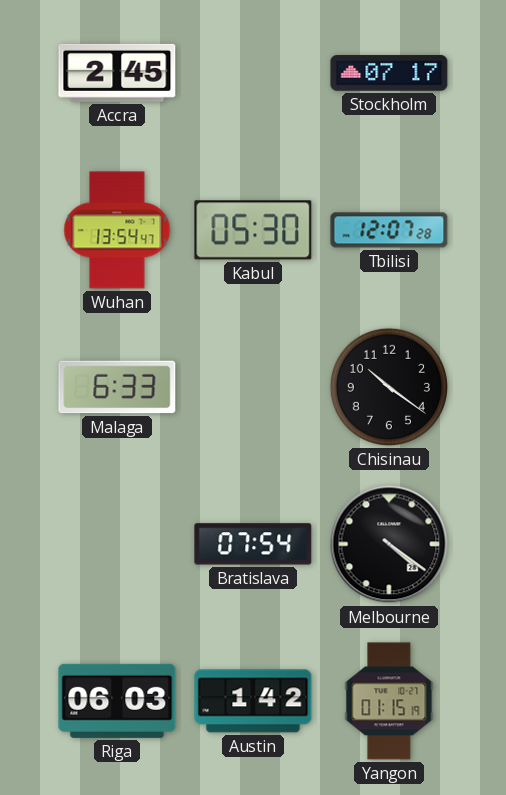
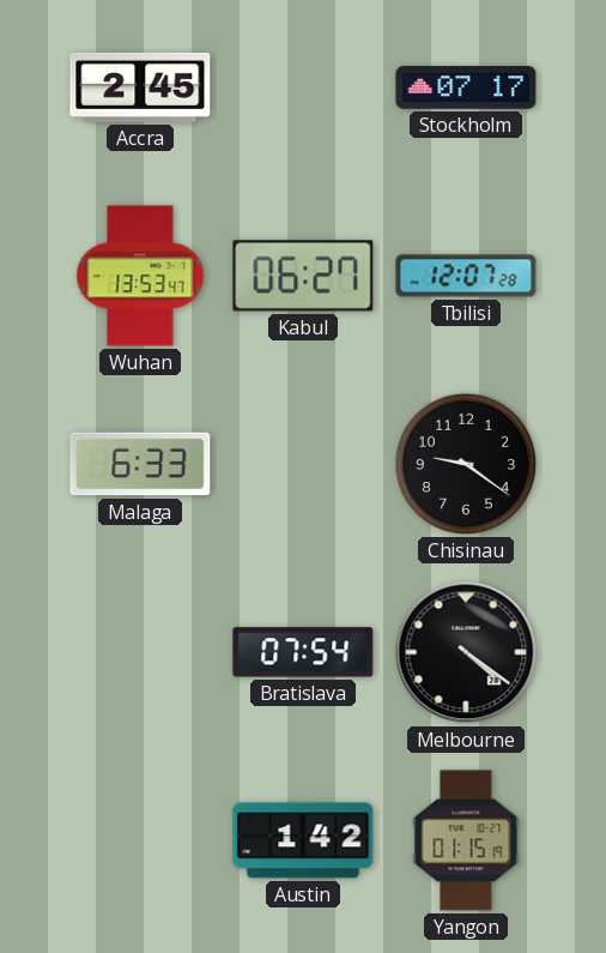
Wuhan: 13:54 -> 13:53 (140, 276)
Kabul: 05:30 -> 06:27 (303, 276)
Chisinau: 10:21 -> 9:21 (466, 464)
Riga: 06:03 -> none (117, 701)
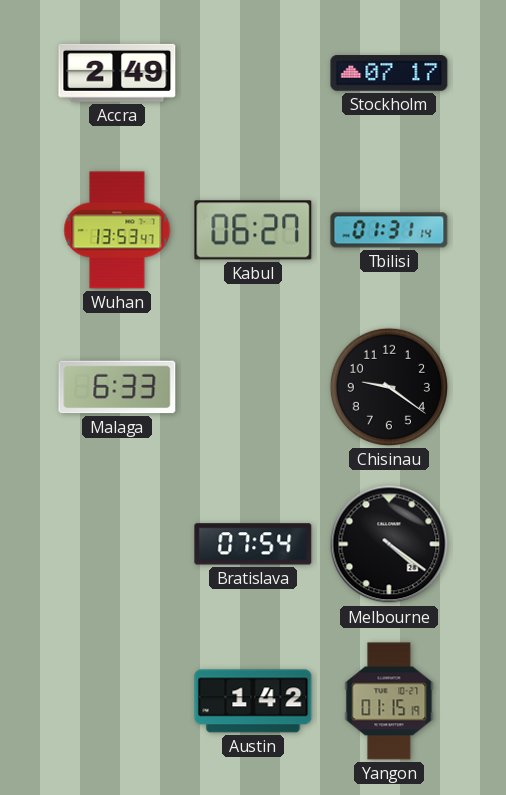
Accra: 2:45 -> 2:49 (117, 73)
Tbilisi: 12:07 -> 01:31 (389, 230)
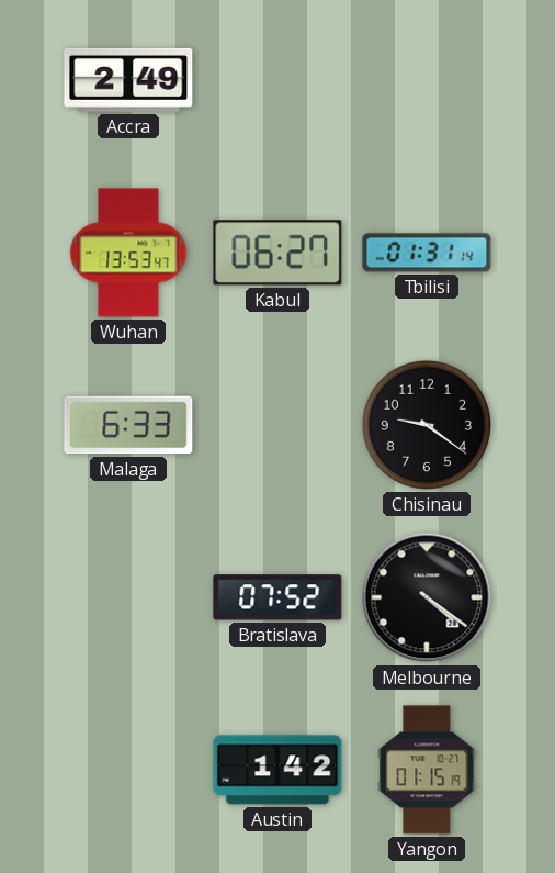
Stockholm: 07:17 -> none (389, 73)
Bratislava: 07:54 -> 07:52 (277, 597)
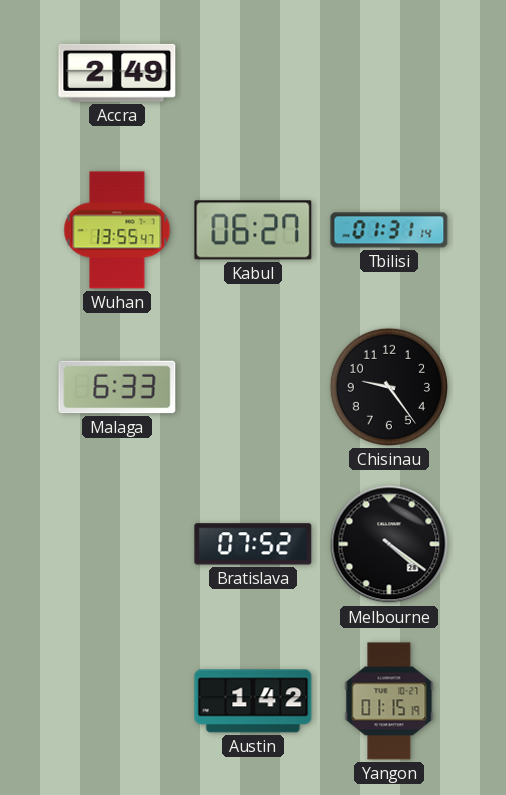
Wuhan: 13:53 -> 13:55 (117, 230)
Chisinau: 9:21 -> 9:24 (389, 387)
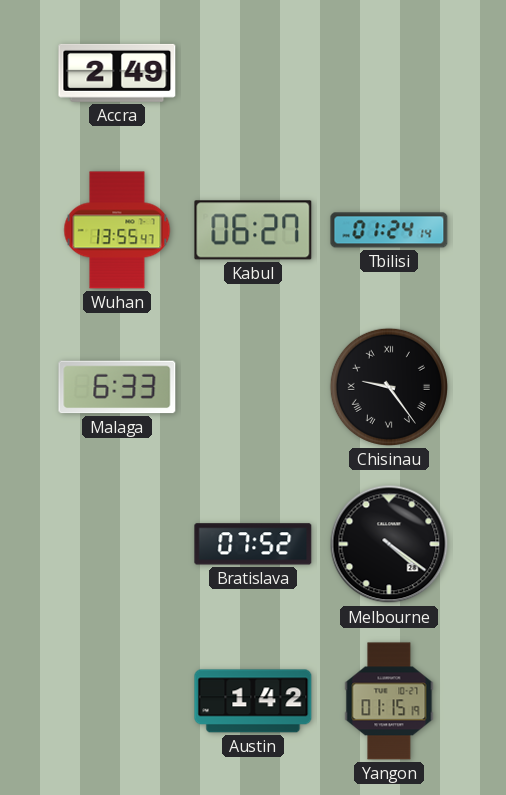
Tbilisi: 01:31 -> 01:24 (389, 230)
Chisinau numerals: Arabic -> Roman (389, 387)
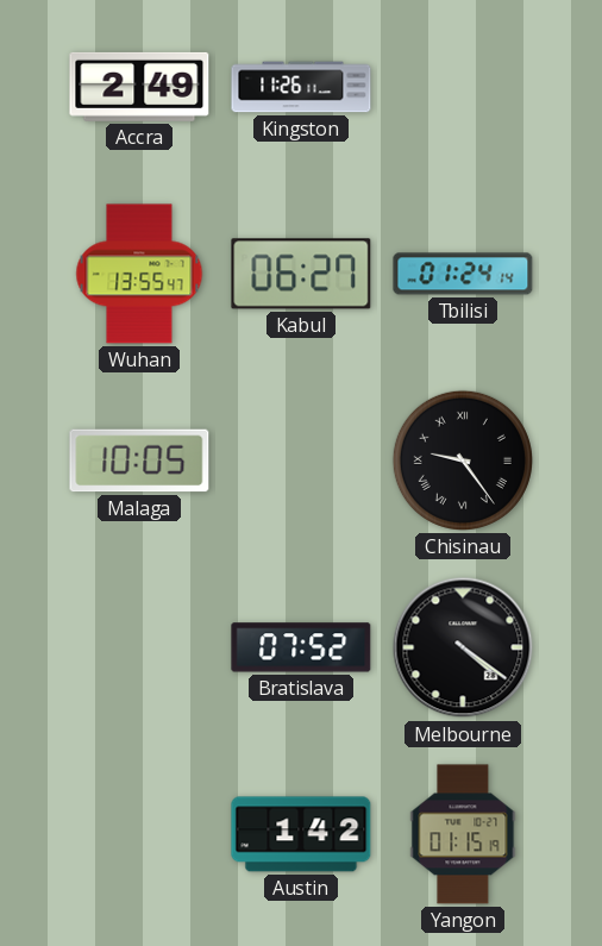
Kingston: none -> 11:26 (301, 87)
Malaga: 6:33 -> 10:05 (139, 461)
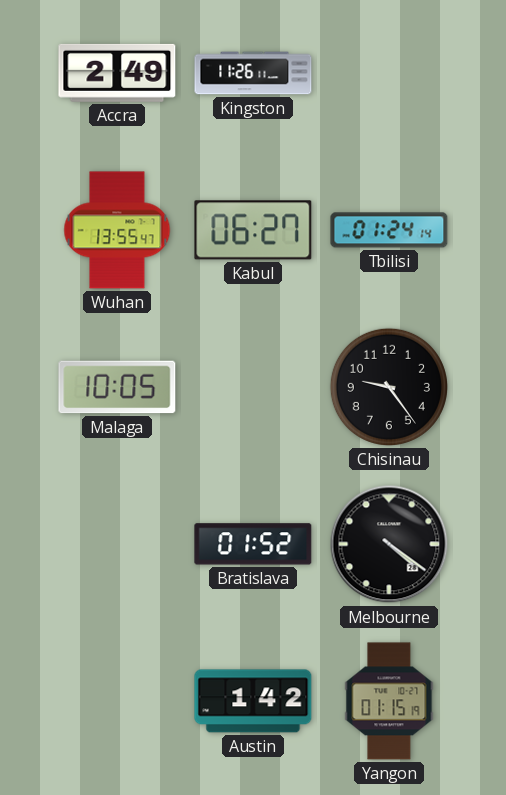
Chisinau numerals: Roman -> Arabic (389, 387)
Bratislava: 07:52 -> 01:52 (253, 544)
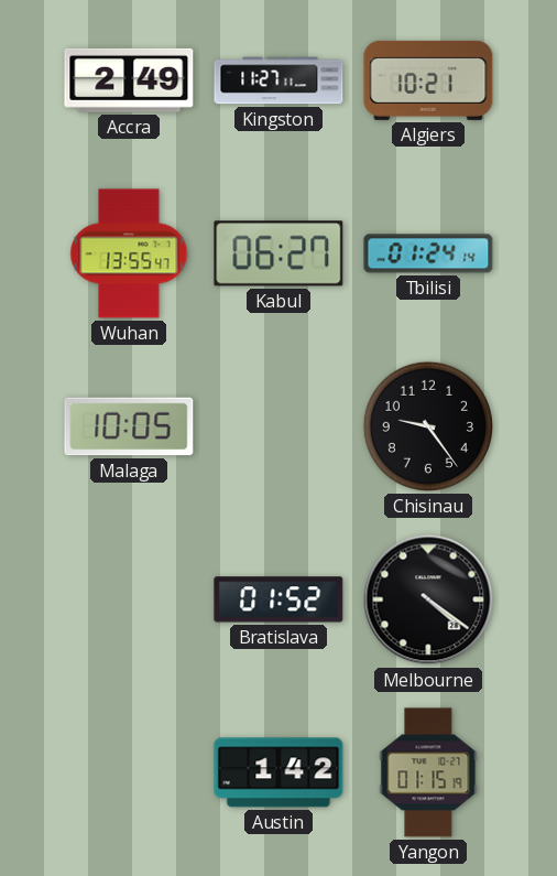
Kingston: 11:26 -> 11:27 (278, 80)
Algiers: none -> 10:21 (428, 80)
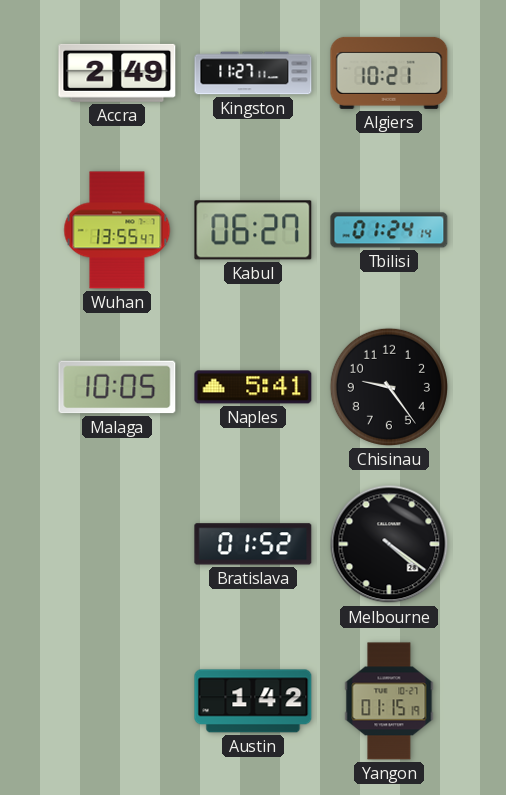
Naples: none -> 5:41 (253, 387)
